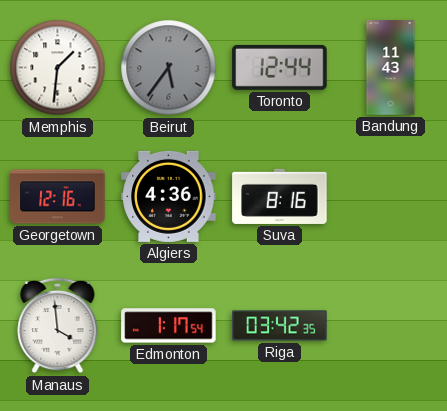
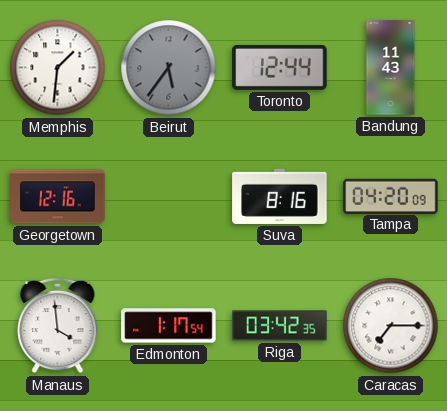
Algiers: 4:36 -> none (169, 196)
Tampa: none -> 04:20 (391, 196)
Caracas: none -> 7:15 (391, 326)
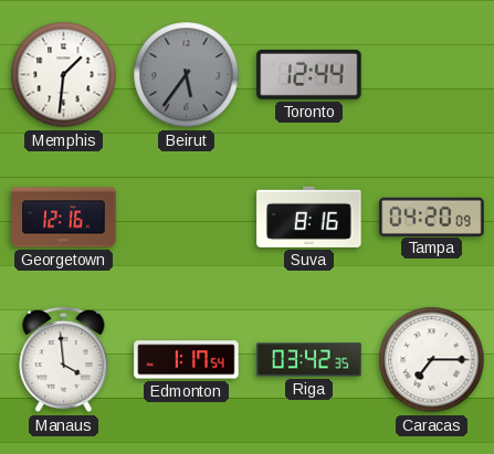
Bandung: 11:43 -> none (391, 68)
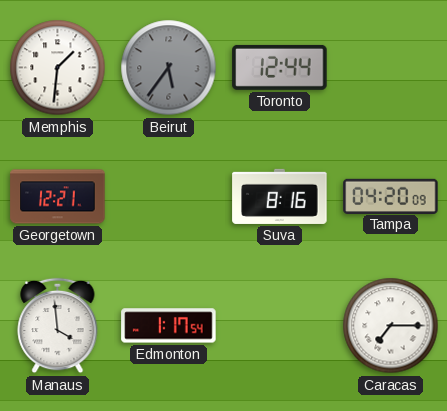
Georgetown: 12:16 -> 12:21 (58, 197)
Riga: 03:42 -> none (309, 360)
